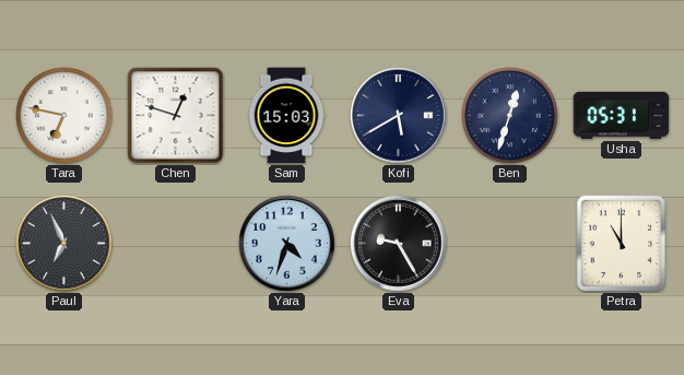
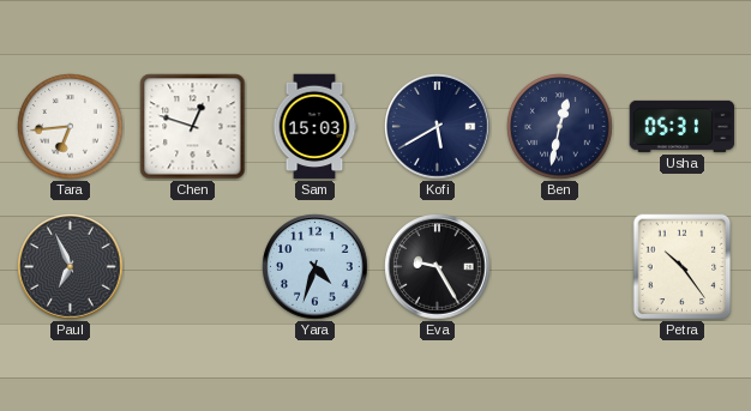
Tara: 6:47 -> 6:44 (71, 127)
Ben: 12:33 -> 12:32 (560, 127)
Petra: 11:00 -> 10:24 (683, 267)
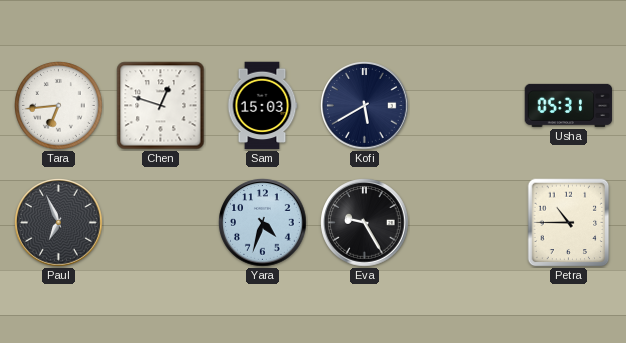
Ben: 12:32 -> none (560, 127)
Petra: 10:24 -> 10:45 (569, 223)
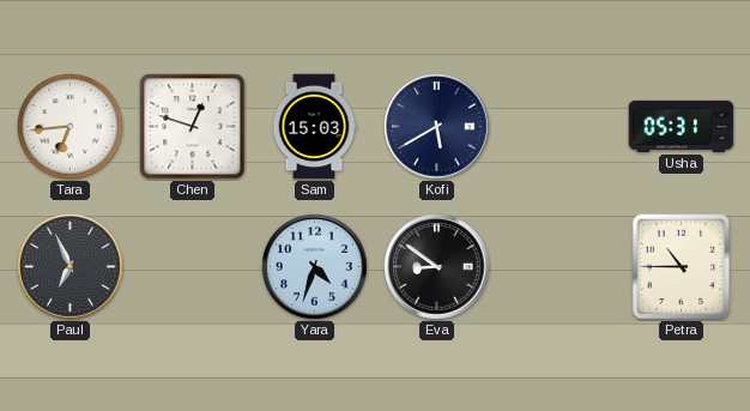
Eva: 9:25 -> 8:51 (437, 267)
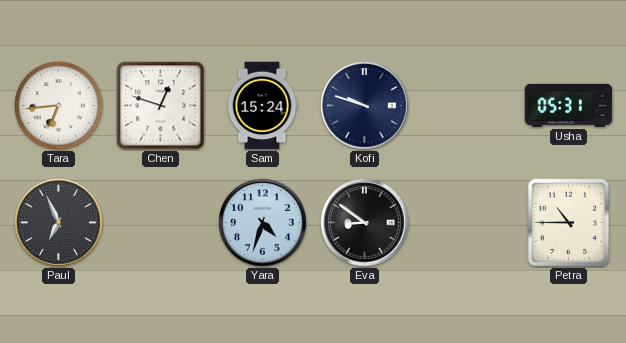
Sam: 15:03 -> 15:24 (262, 106)
Kofi: 5:40 -> 9:48 (365, 106)
